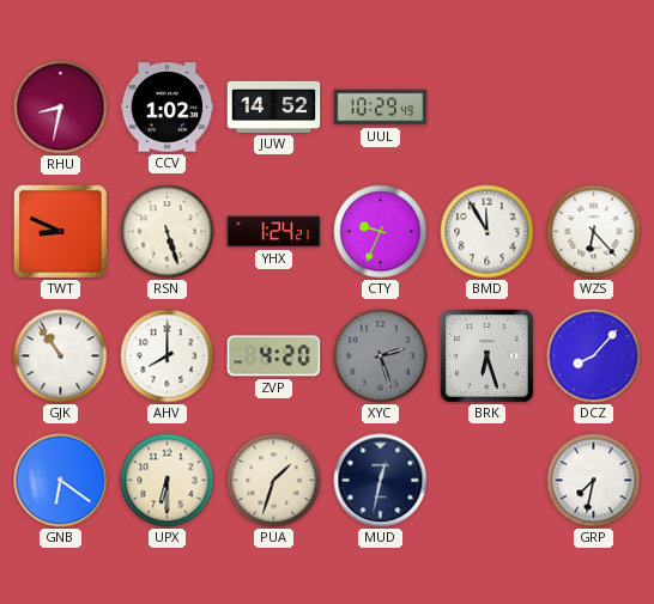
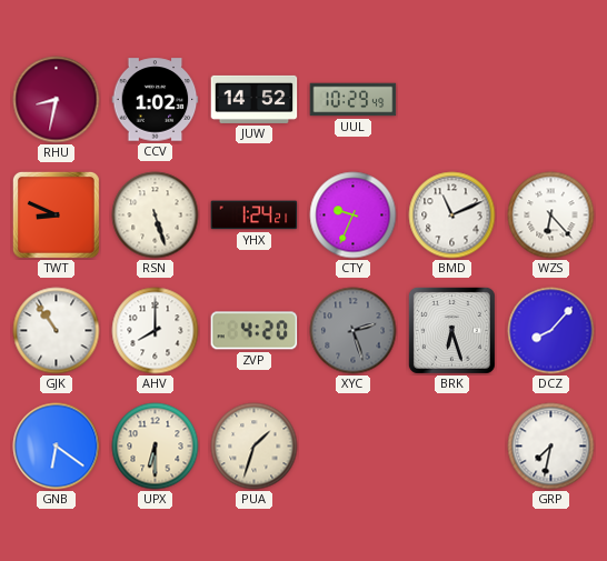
BMD: 11:55 -> 11:11 (452, 216)
MUD: 12:32 -> none (381, 481)
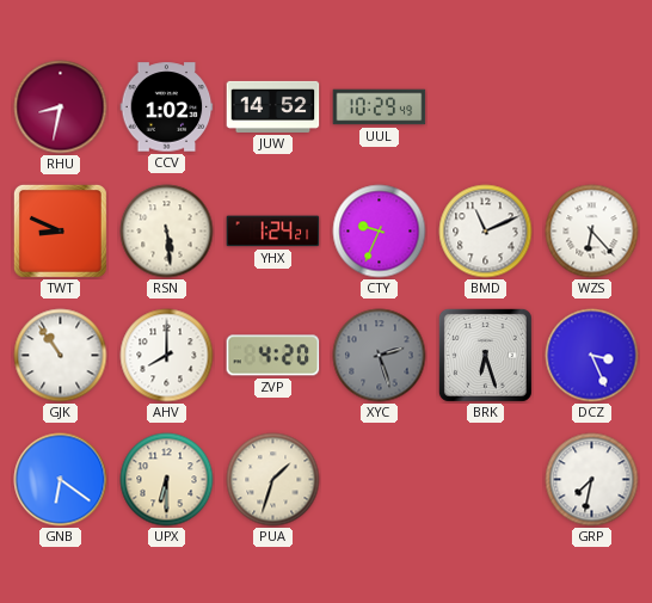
RSN: 5:27 -> 5:29 (167, 232)
DCZ: 8:07 -> 3:26 (592, 356)
